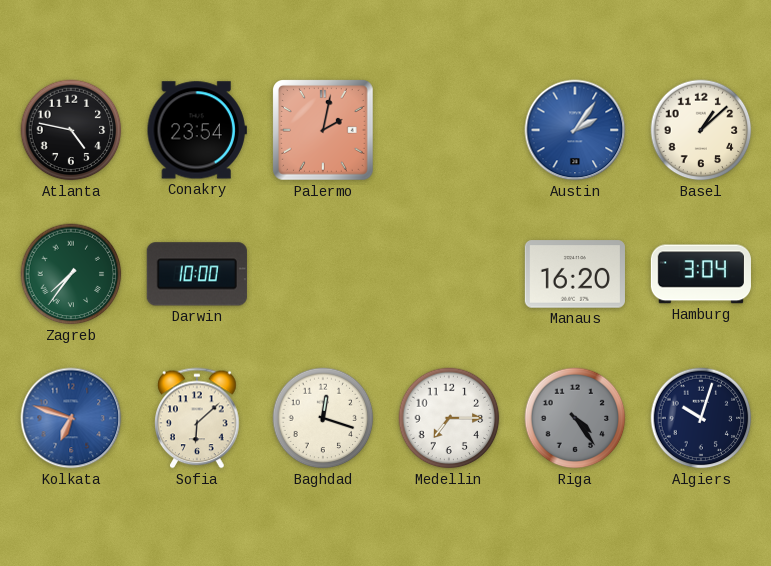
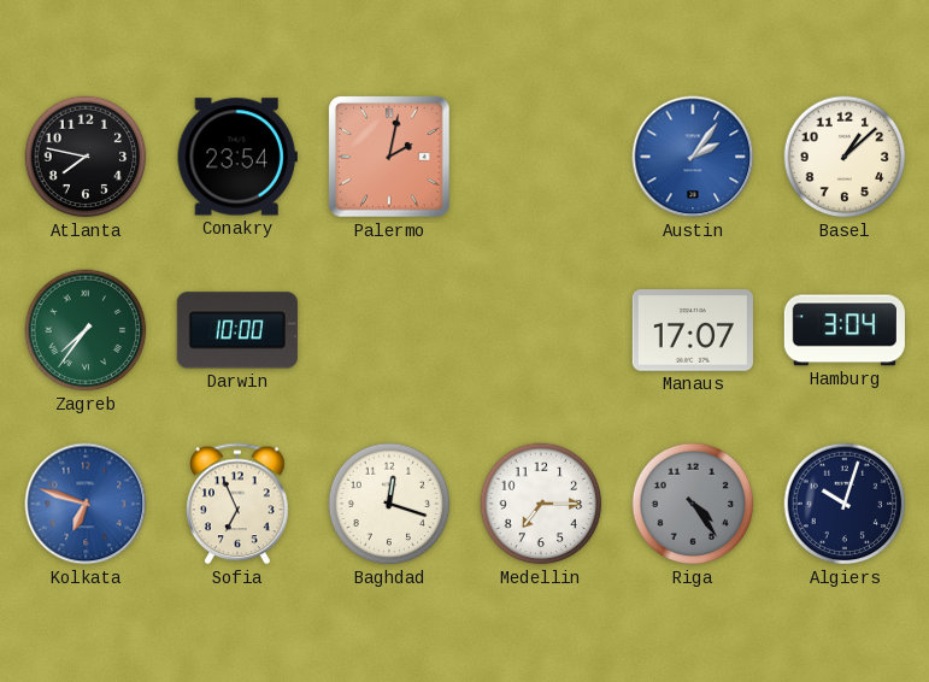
Atlanta: 4:47 -> 7:47 (86, 157)
Manaus: 16:20 -> 17:07 (693, 330)
Sofia: 6:08 -> 6:56 (237, 504)
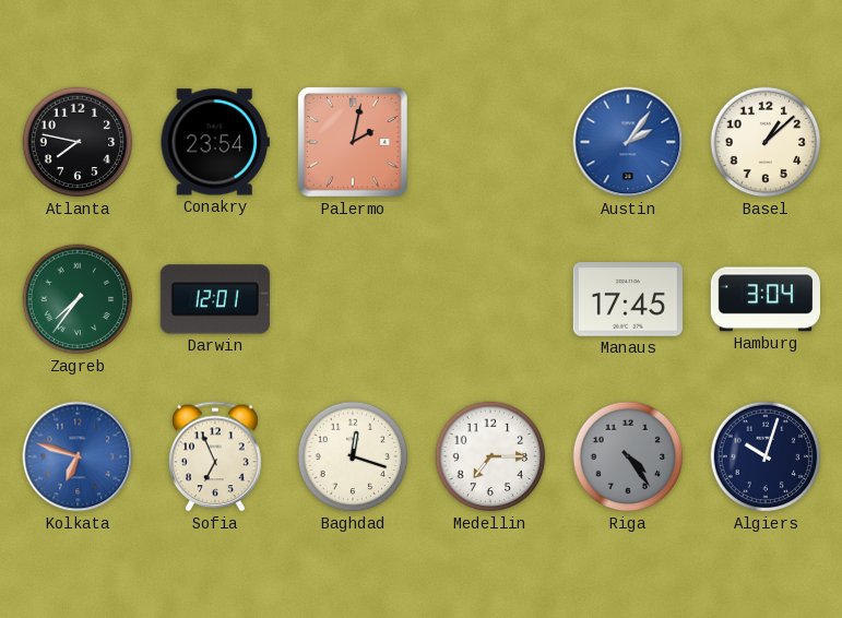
Darwin: 10:00 -> 12:01 (215, 299)
Manaus: 17:07 -> 17:45 (628, 299)
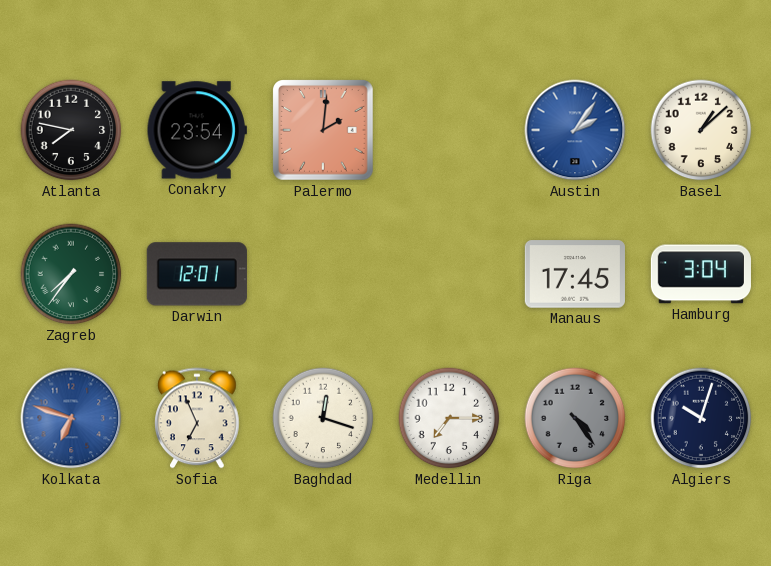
Palermo: 2:02 -> 2:01 (324, 131)
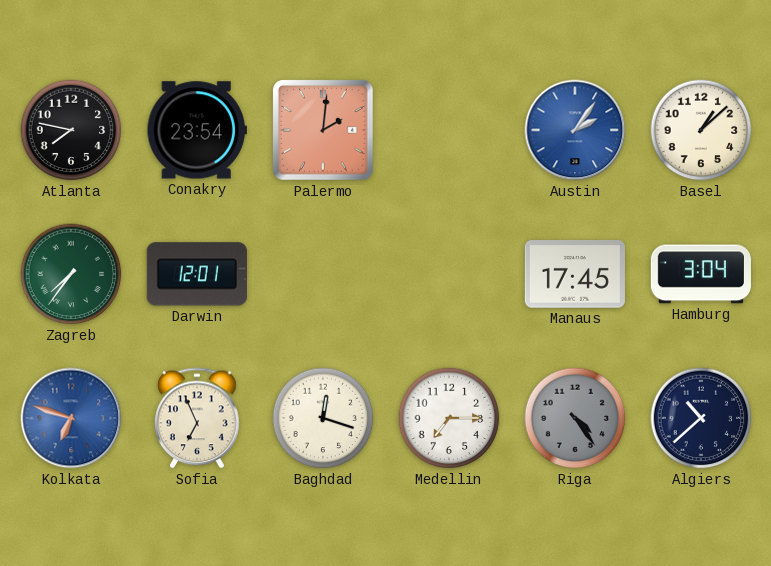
Algiers: 10:03 -> 10:38 (701, 418)
